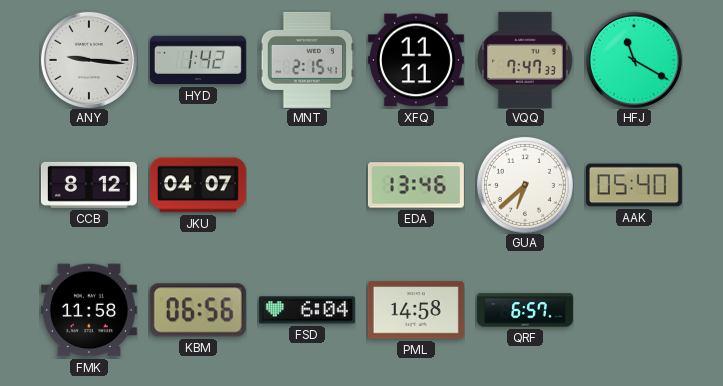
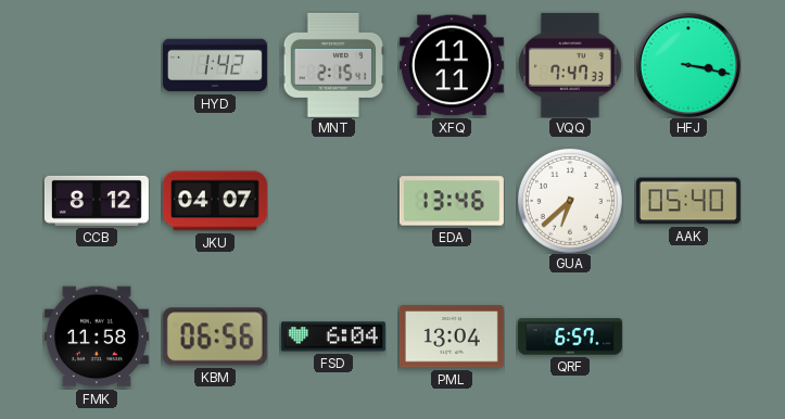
ANY: 9:16 -> none (89, 60)
HFJ: 11:20 -> 3:17 (688, 65)
PML: 14:58 -> 13:04 (452, 337)
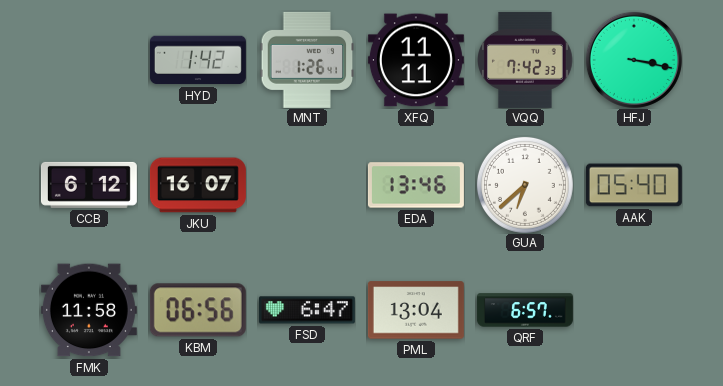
MNT: 2:15 -> 1:26 (307, 60)
VQQ: 7:47 -> 7:42 (526, 60)
CCB: 8:12 -> 6:12 (89, 185)
JKU: 04:07 -> 16:07 (198, 185)
FSD: 6:04 -> 6:47 (307, 310)
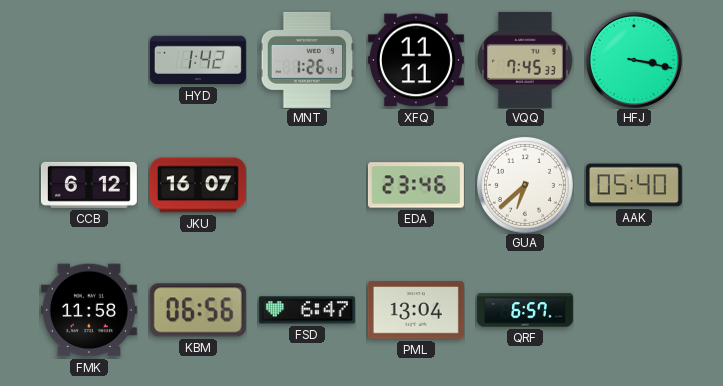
VQQ: 7:42 -> 7:45 (526, 60)
EDA: 13:46 -> 23:46 (416, 185)
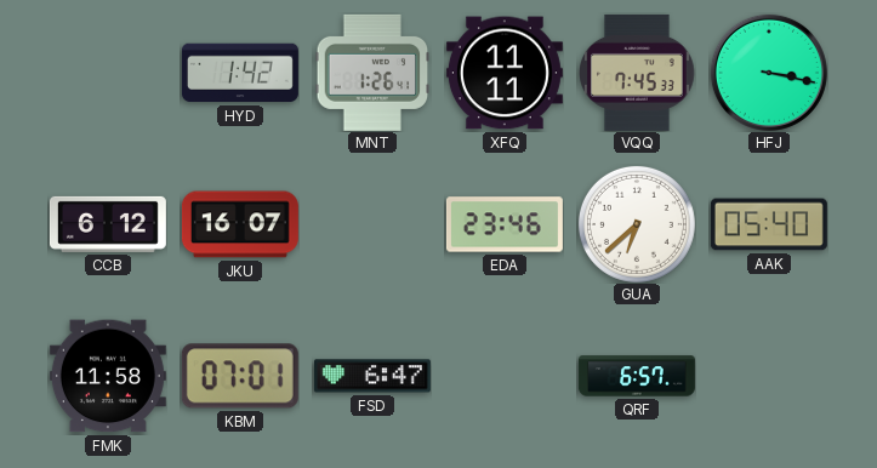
KBM: 06:56 -> 07:01 (240, 376)
PML: 13:04 -> none (416, 310)
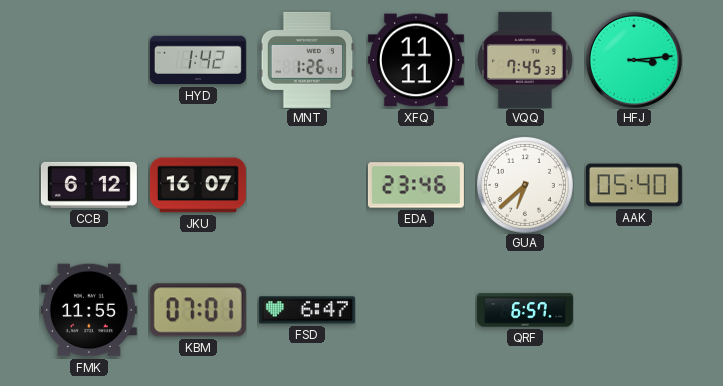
HFJ: 3:17 -> 3:14 (634, 60)
FMK: 11:58 -> 11:55 (89, 310)
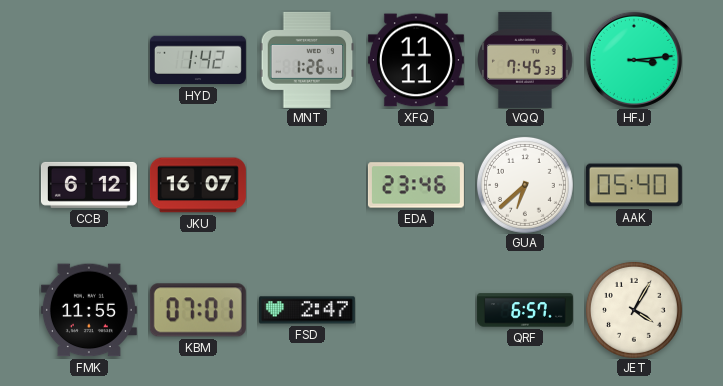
FSD: 6:47 -> 2:47 (307, 310)
JET: none -> 4:05 (634, 310)
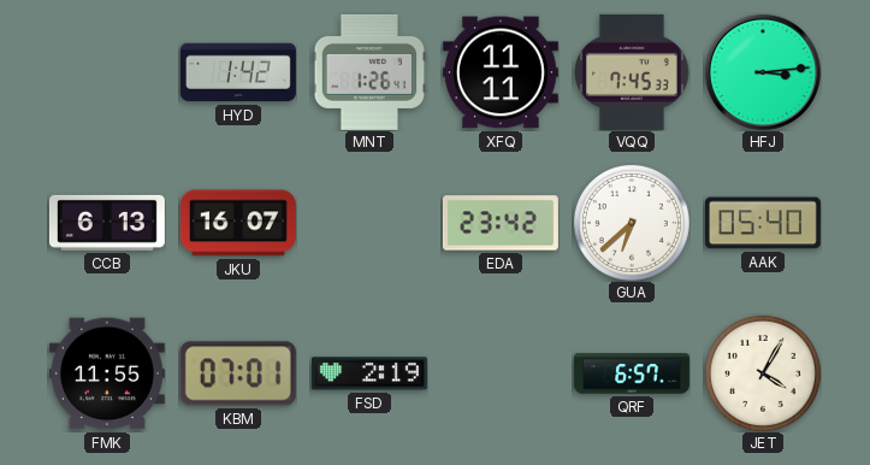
CCB: 6:12 -> 6:13 (107, 223)
EDA: 23:46 -> 23:42 (501, 223)
FSD: 2:47 -> 2:19 (369, 373)
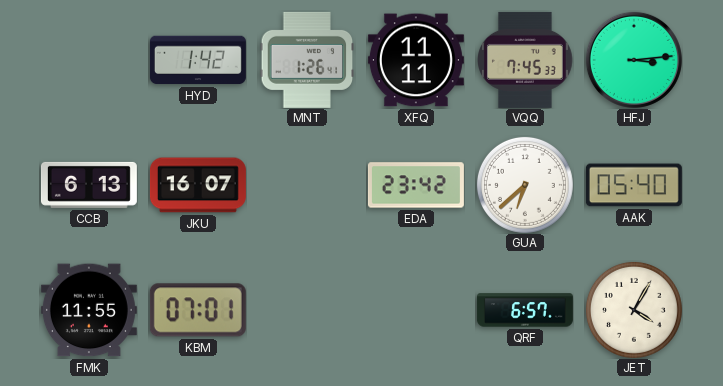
FSD: 2:19 -> none (369, 373)
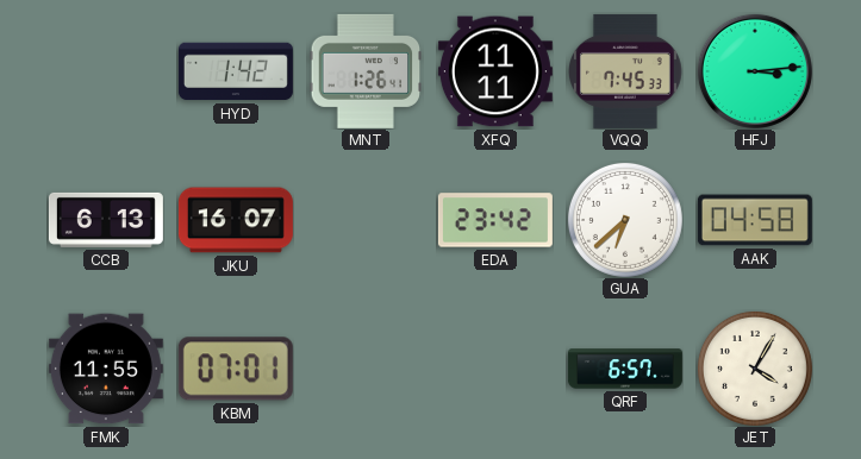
AAK: 05:40 -> 04:58 (755, 220)
